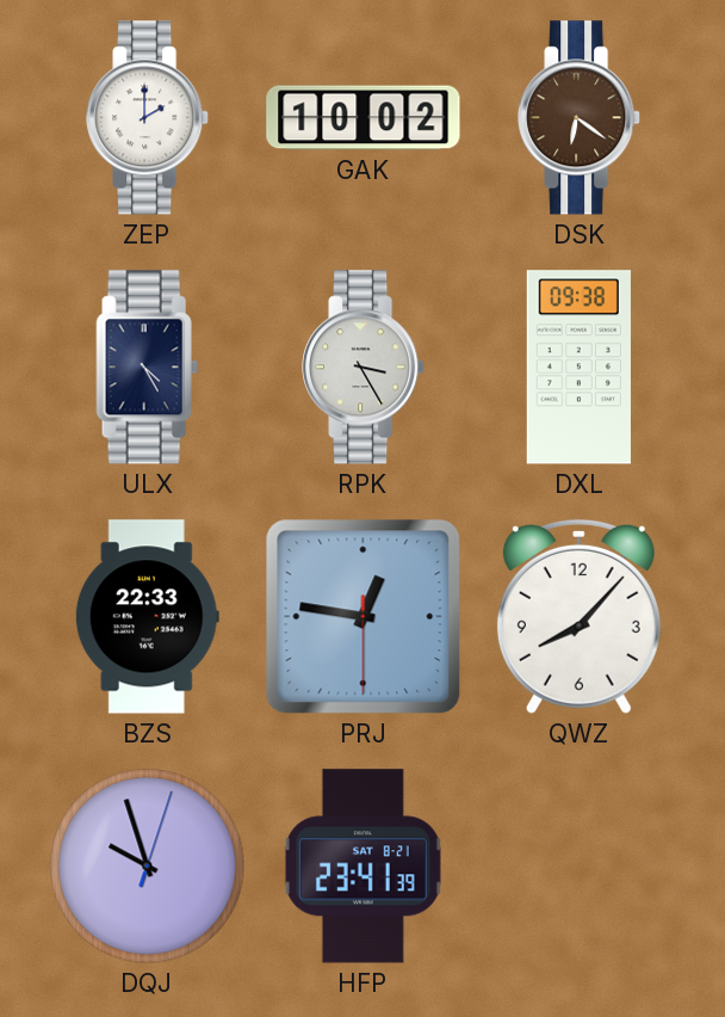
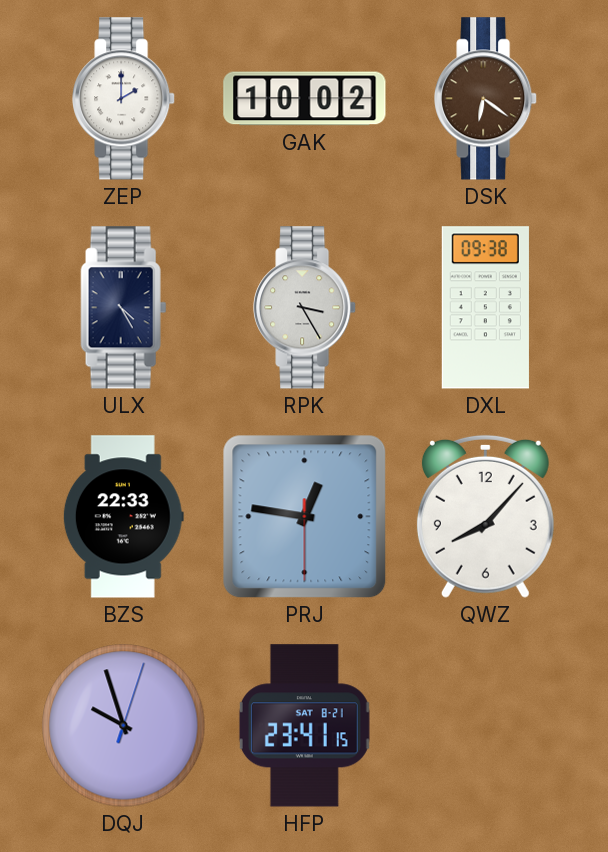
HFP: 23:41:39 -> 23:41:15 (304, 726)
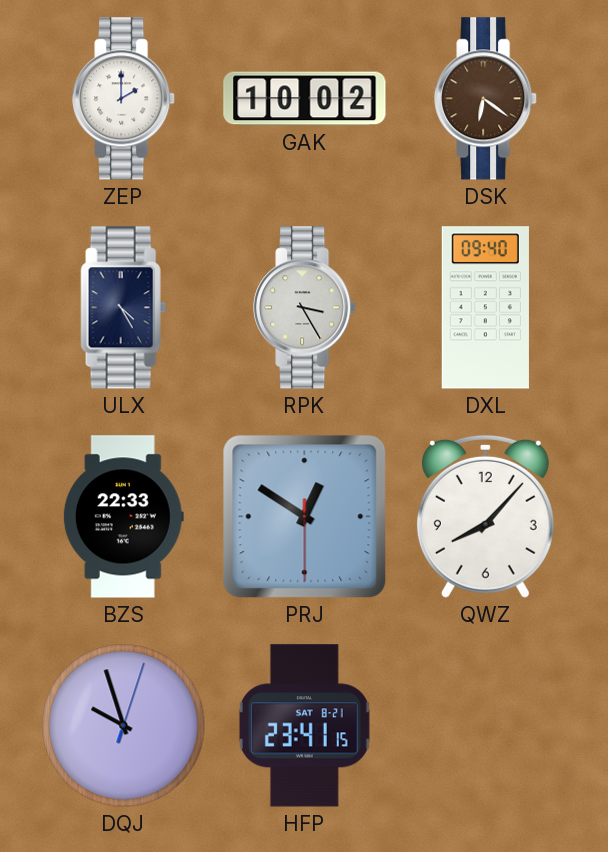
DXL: 09:38 -> 09:40 (485, 308)
PRJ: 12:46 -> 12:50 (305, 517)
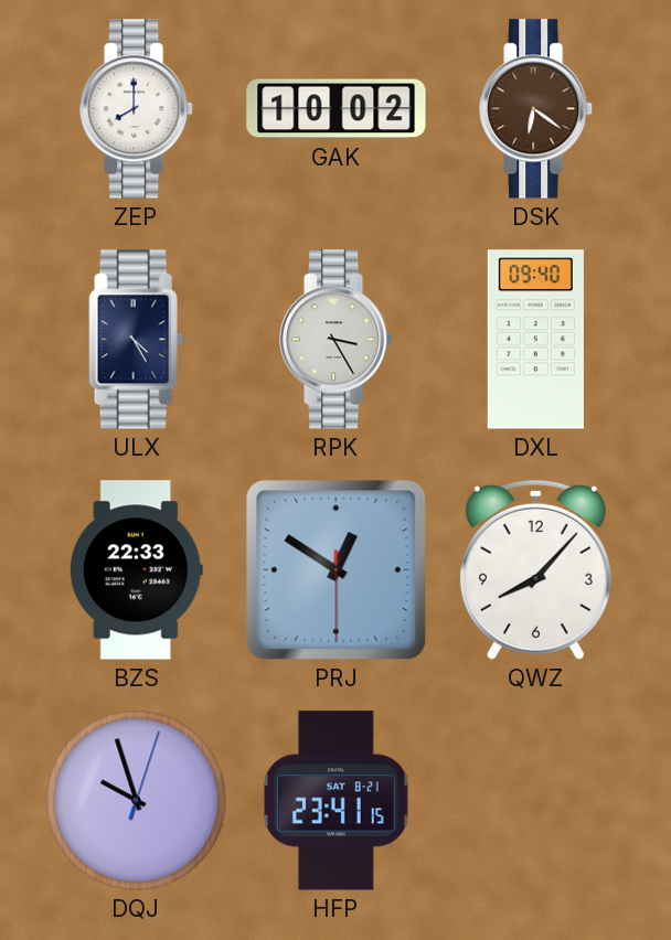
ZEP: 2:00 -> 8:00 (137, 109)
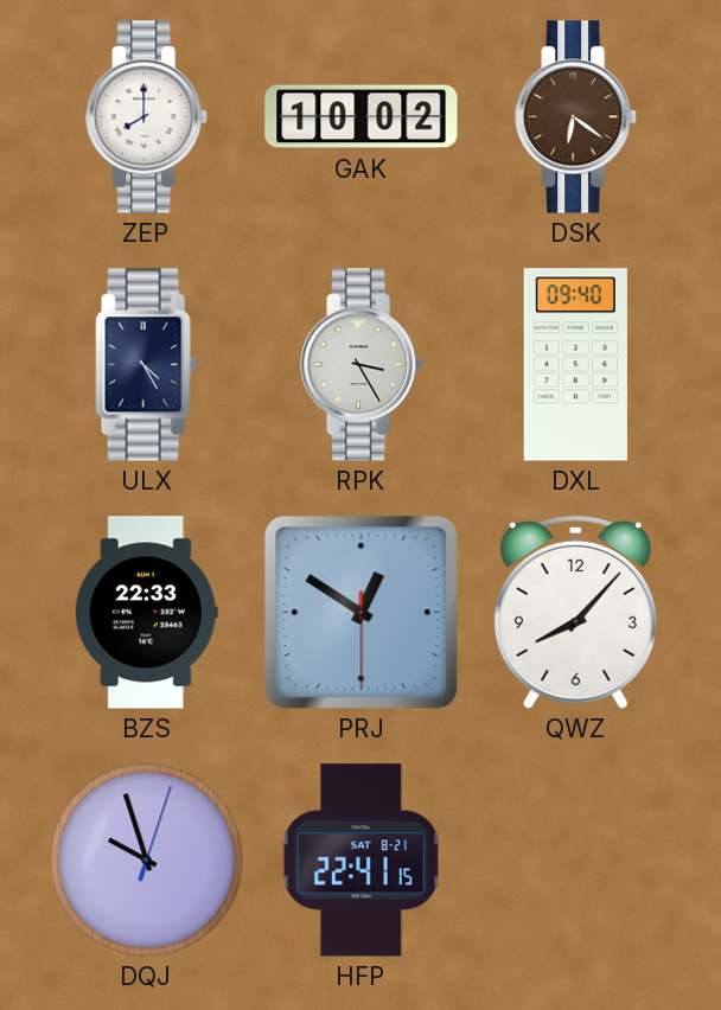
HFP: 23:41 -> 22:41 (360, 861)
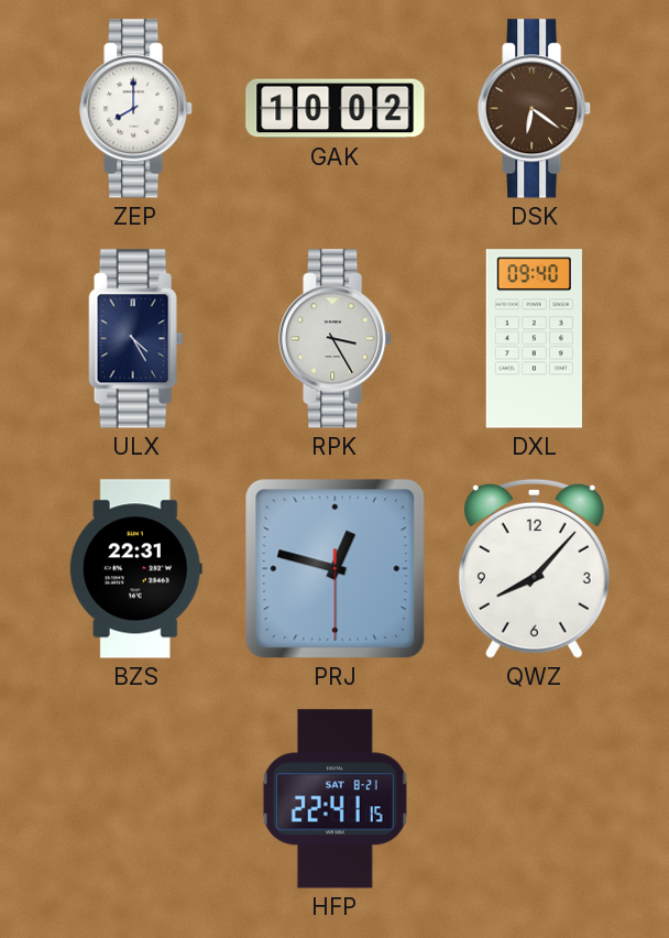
BZS: 22:33 -> 22:31 (135, 569)
PRJ: 12:50 -> 12:47 (336, 569)
DQJ: 9:57 -> none (147, 861)
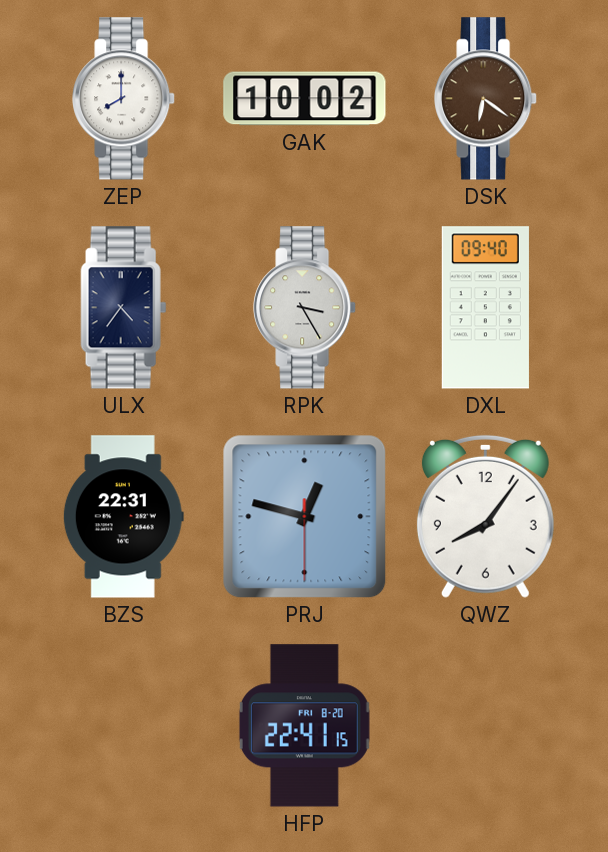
ULX: 4:25 -> 4:36 (124, 308)
QWZ: 8:07 -> 8:06 (485, 516)
HFP date: SAT 8-21 -> FRI 8-20 (304, 726)
